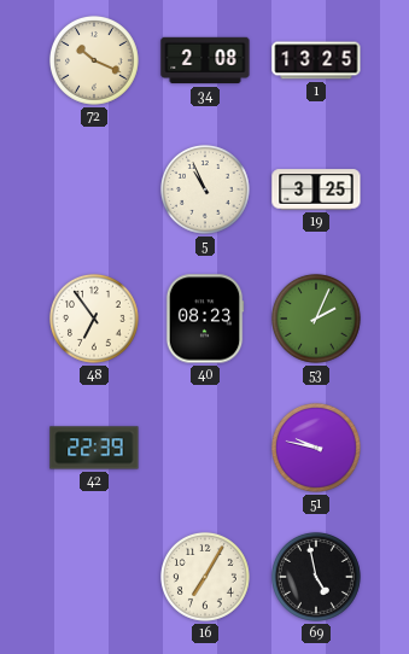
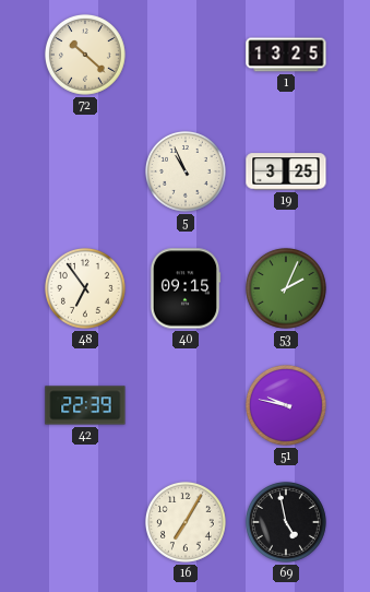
72: 10:19 -> 10:22 (85, 55)
34: 2:08 -> none (205, 60)
40: 08:23 -> 09:15 (186, 288)
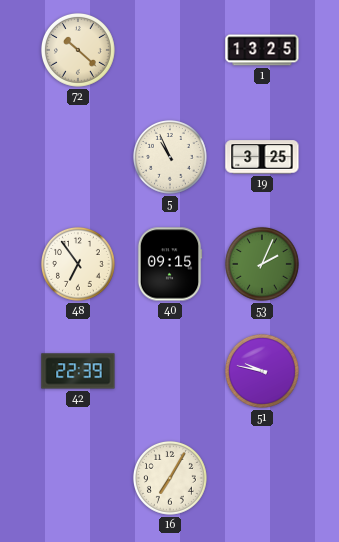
69: 4:58 -> none (286, 522)
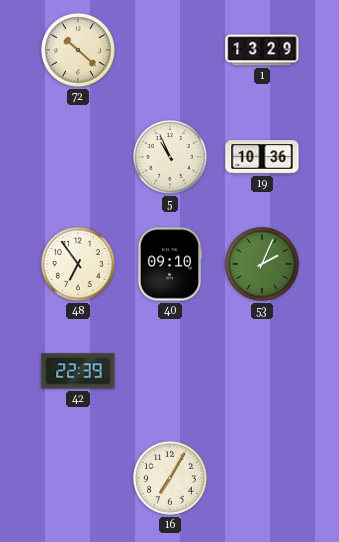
1: 13:25 -> 13:29 (262, 50)
19: 3:25 -> 10:36 (262, 157)
40: 09:15 -> 09:10 (170, 264)
51: 9:47 -> none (262, 371)
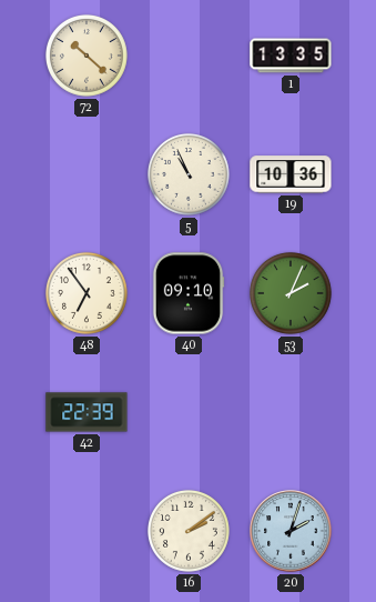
1: 13:29 -> 13:35 (291, 56)
16: 7:05 -> 2:09 (189, 531)
20: none -> 2:03 (291, 531)
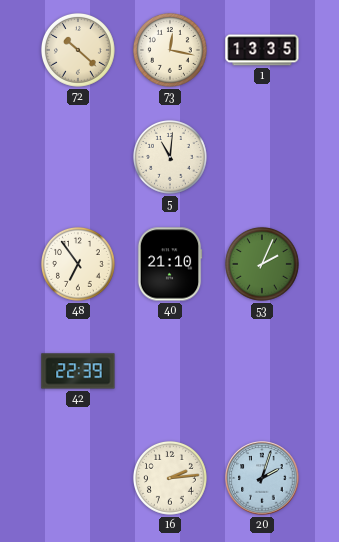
73: none -> 12:17 (170, 50)
5: 10:56 -> 11:01 (170, 157)
19: 10:36 -> none (291, 174)
40: 09:10 -> 21:10 (170, 264)
16: 2:09 -> 2:14 (170, 478)
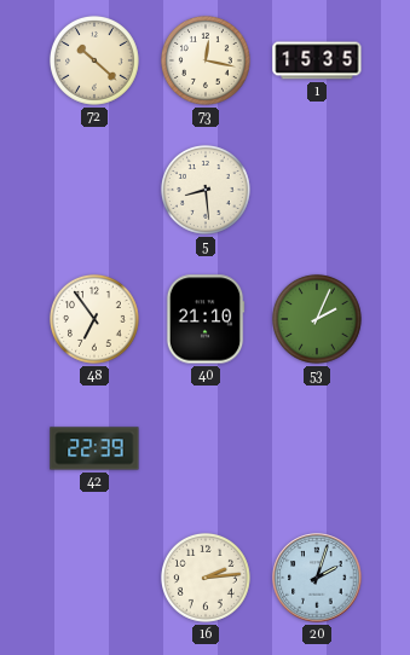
1: 13:35 -> 15:35 (317, 60)
5: 11:01 -> 8:29 (206, 190)
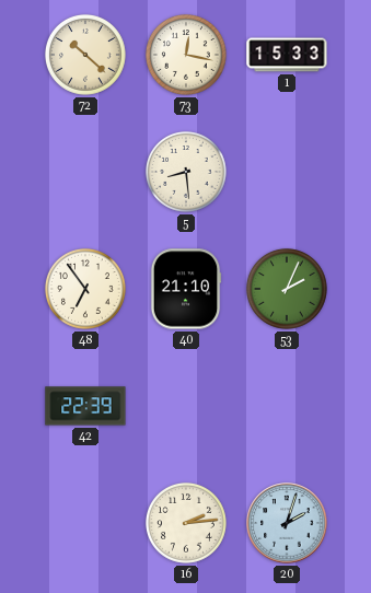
1: 15:35 -> 15:33 (287, 55)
